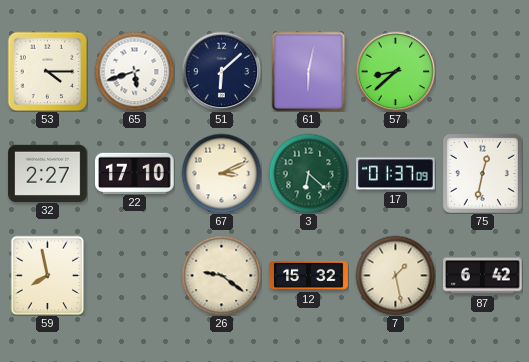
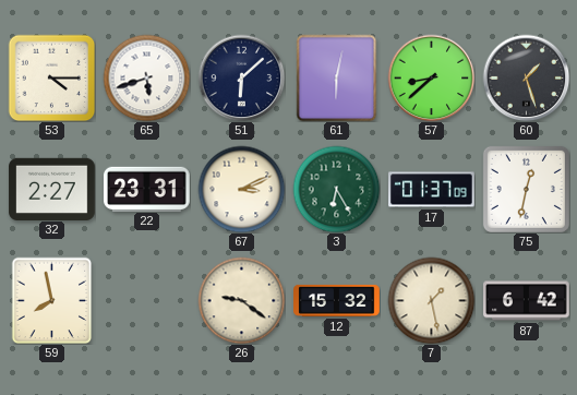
60: none -> 1:27 (526, 77)
22: 17:10 -> 23:31 (147, 189)
3: 6:22 -> 6:25 (336, 189)
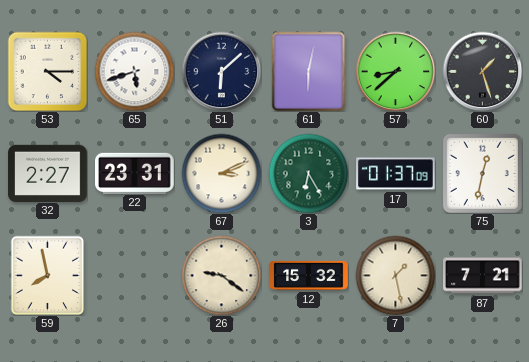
87: 6:42 -> 7:21 (483, 276)
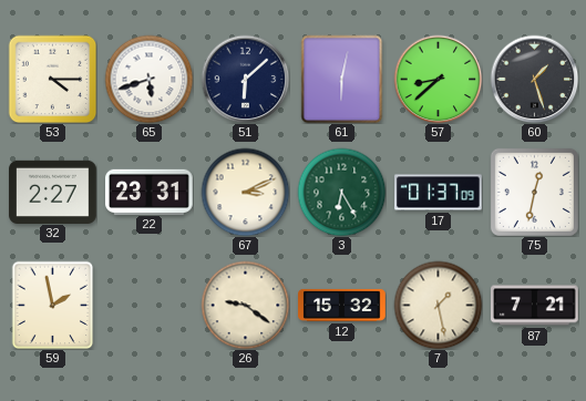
59: 7:58 -> 1:58 (53, 305)
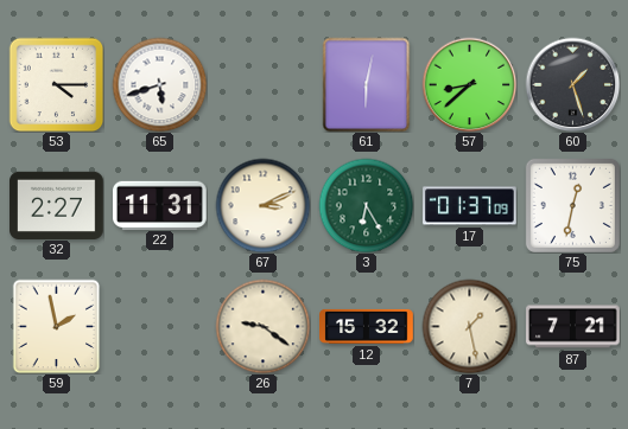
51: 6:08 -> none (245, 79)
22: 23:31 -> 11:31 (160, 205)
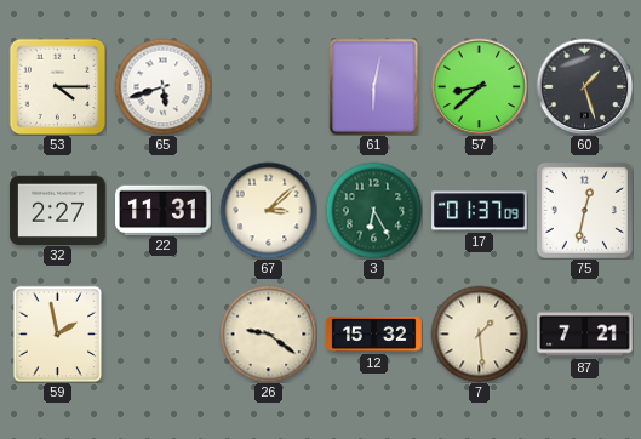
67: 3:11 -> 3:08 (268, 210)
7: 1:28 -> 1:29 (479, 333)
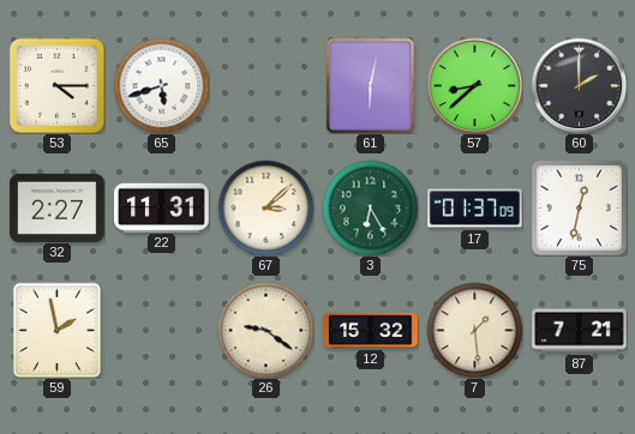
60: 1:27 -> 2:00 (579, 85)
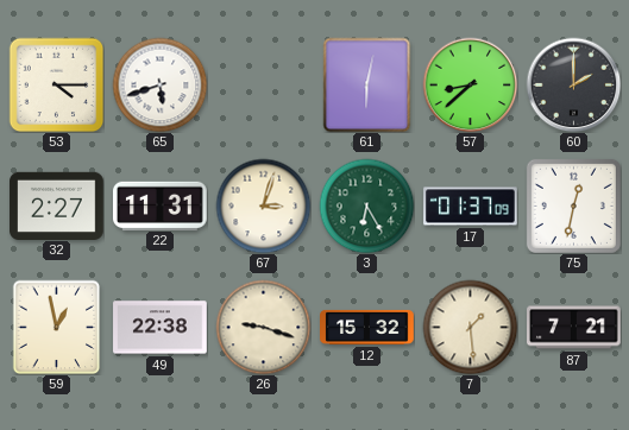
67: 3:08 -> 3:03 (263, 205)
59: 1:58 -> 12:58 (57, 327)
49: none -> 22:38 (161, 328)
26: 9:21 -> 9:18 (263, 327)
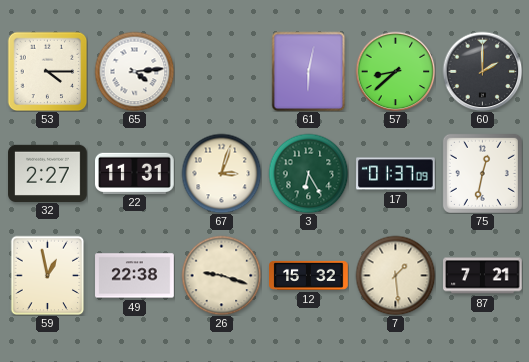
65: 5:42 -> 4:14 (134, 71)
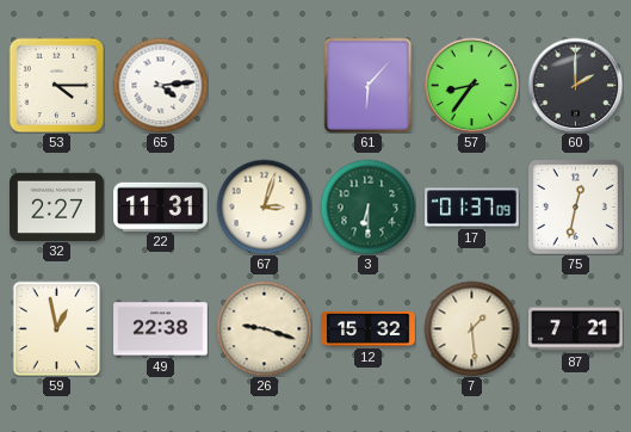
61: 6:02 -> 6:07 (369, 85)
57: 8:38 -> 8:36 (471, 85)
3: 6:25 -> 6:30 (367, 206)
